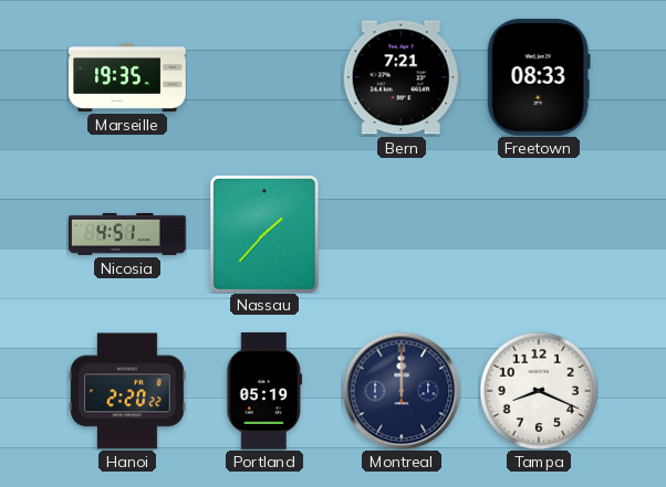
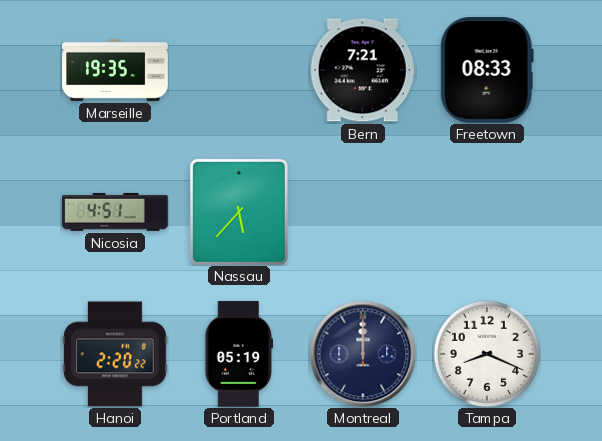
Nassau: 1:37 -> 5:37 (239, 212)
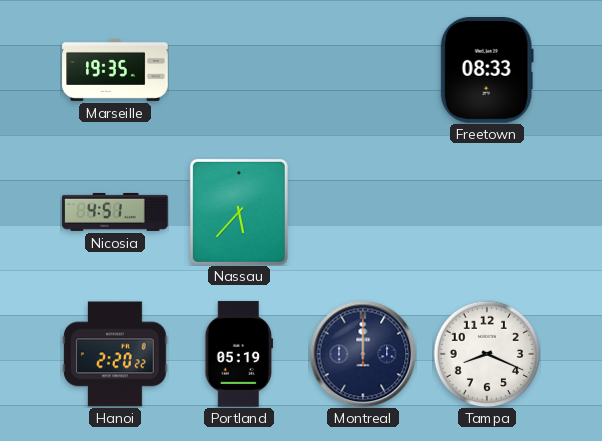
Bern: 7:21 -> none (363, 70)
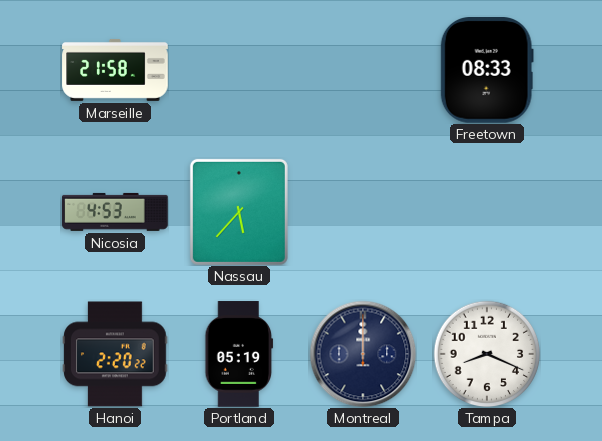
Marseille: 19:35 -> 21:58 (115, 70)
Nicosia: 4:51 -> 4:53 (115, 212)
